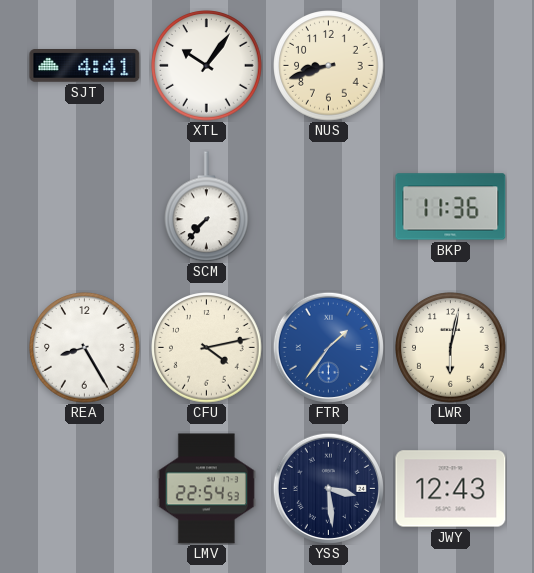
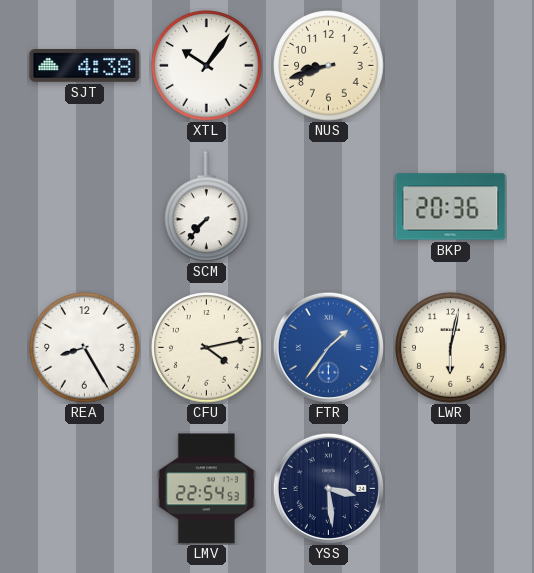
SJT: 4:41 -> 4:38 (85, 66)
BKP: 11:36 -> 20:36 (451, 207)
JWY: 12:43 -> none (451, 489)
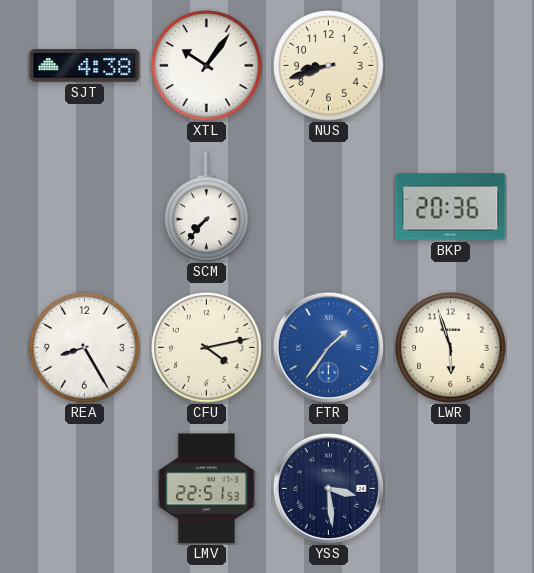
LWR: 6:02 -> 5:57 (451, 348)
LMV: 22:54 -> 22:51 (206, 489)
